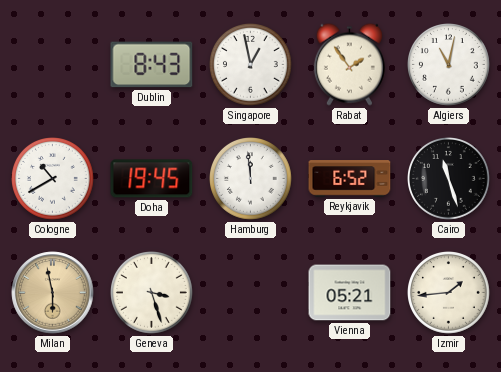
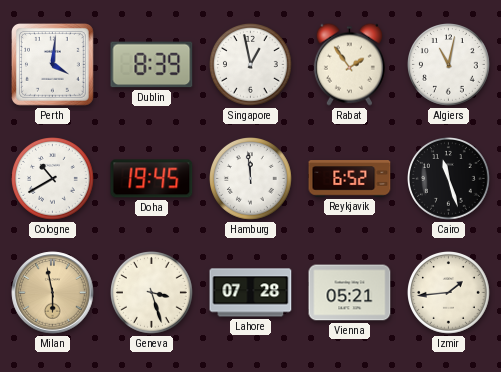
Perth: none -> 4:01 (53, 65)
Dublin: 8:43 -> 8:39 (152, 65)
Lahore: none -> 07:28 (251, 293)
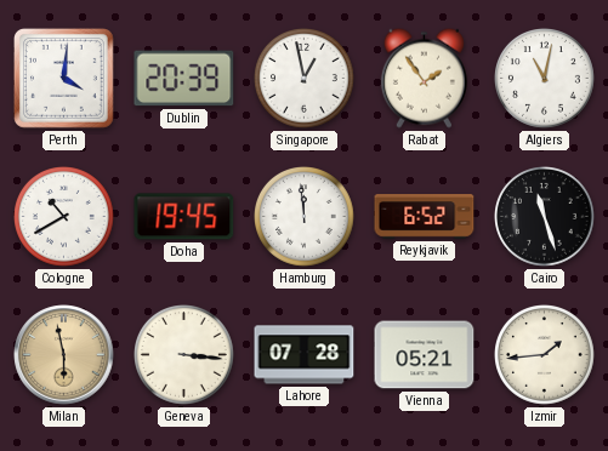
Dublin: 8:39 -> 20:39 (184, 79)
Geneva: 3:27 -> 3:16 (184, 355)
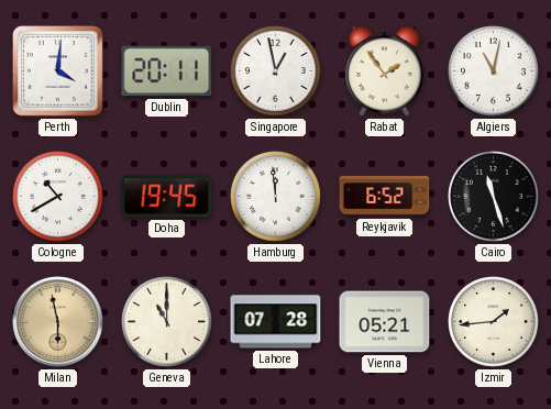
Dublin: 20:39 -> 20:11 (167, 71)
Geneva: 3:16 -> 11:00 (167, 322)
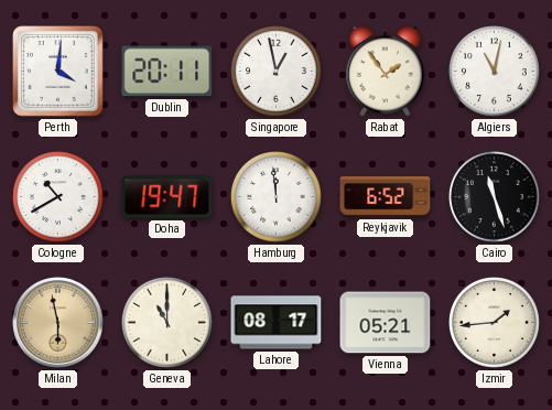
Doha: 19:45 -> 19:47 (167, 197)
Lahore: 07:28 -> 08:17 (277, 323)
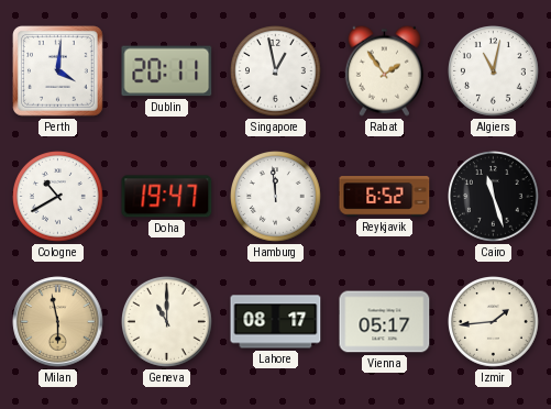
Vienna: 05:21 -> 05:17 (385, 322)
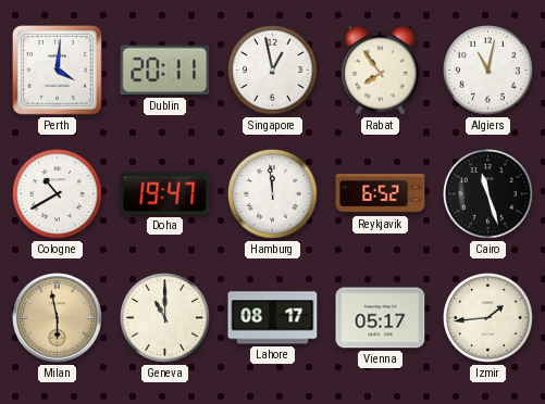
Rabat: 1:54 -> 7:54 (380, 70)
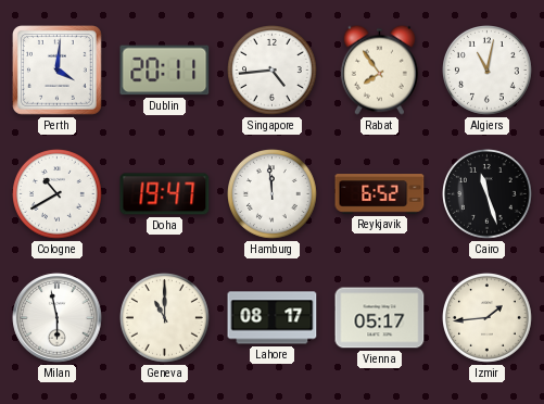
Singapore: 12:58 -> 4:44 (273, 71)
Milan dial: champagne -> white (58, 318)
